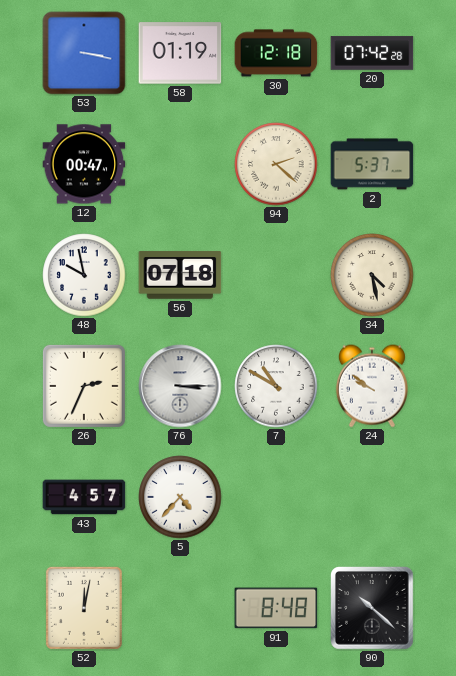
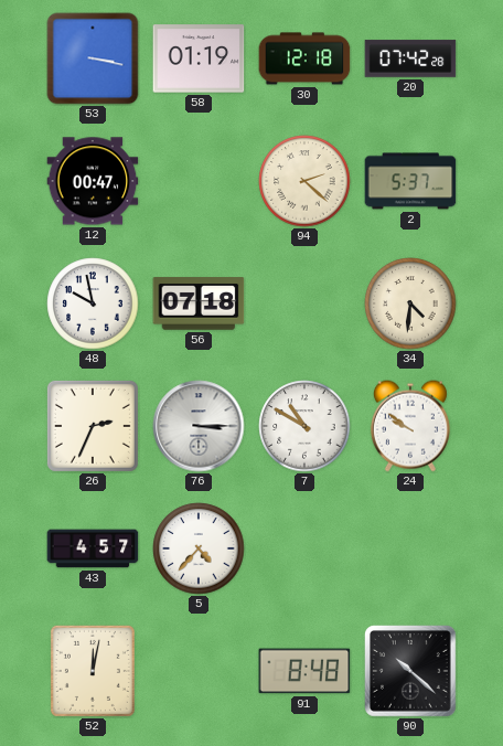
34: 4:28 -> 4:31 (410, 303)
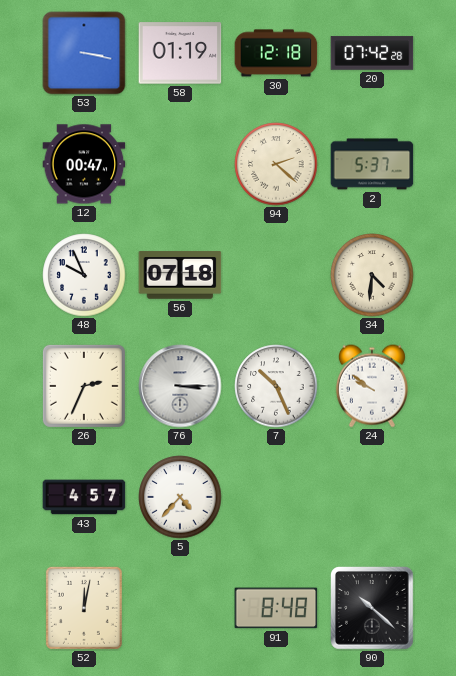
48: 9:58 -> 9:56 (84, 275)
7: 10:50 -> 10:26 (276, 386)
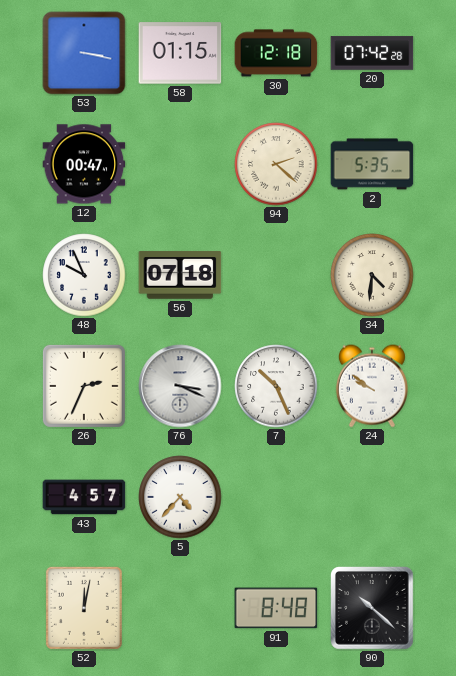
58: 01:19 -> 01:15 (180, 53)
2: 5:37 -> 5:35 (372, 164)
76: 3:15 -> 3:19 (180, 386)
